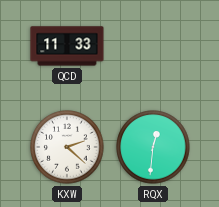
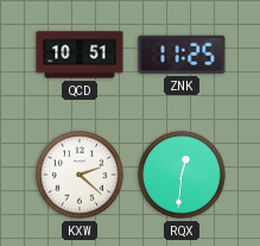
QCD: 11:33 -> 10:51 (80, 55)
ZNK: none -> 11:25 (182, 55)
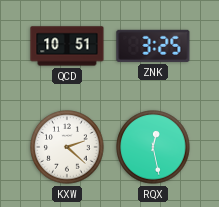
ZNK: 11:25 -> 3:25 (153, 46)
RQX: 12:31 -> 12:28 (153, 147)
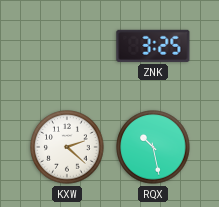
QCD: 10:51 -> none (67, 46)
RQX: 12:28 -> 10:28 (153, 147)
